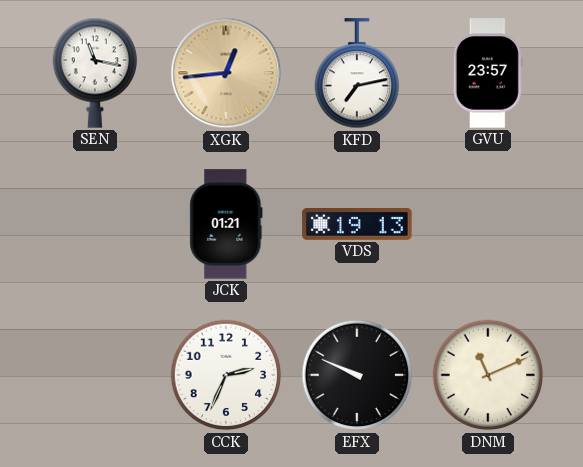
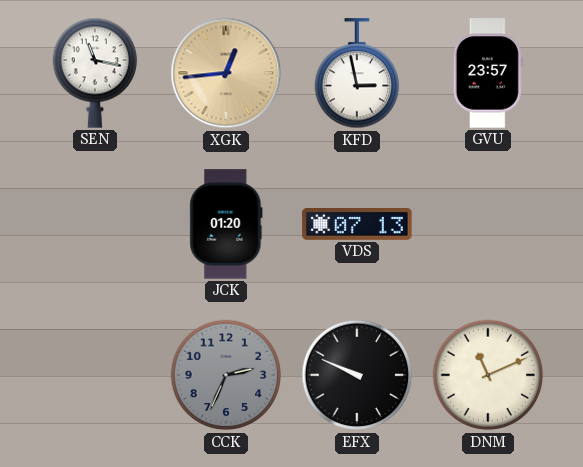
KFD: 7:13 -> 2:58 (357, 74)
JCK: 01:21 -> 01:20 (226, 224)
VDS: 19:13 -> 07:13 (357, 225)
CCK dial: white -> grey (226, 375)
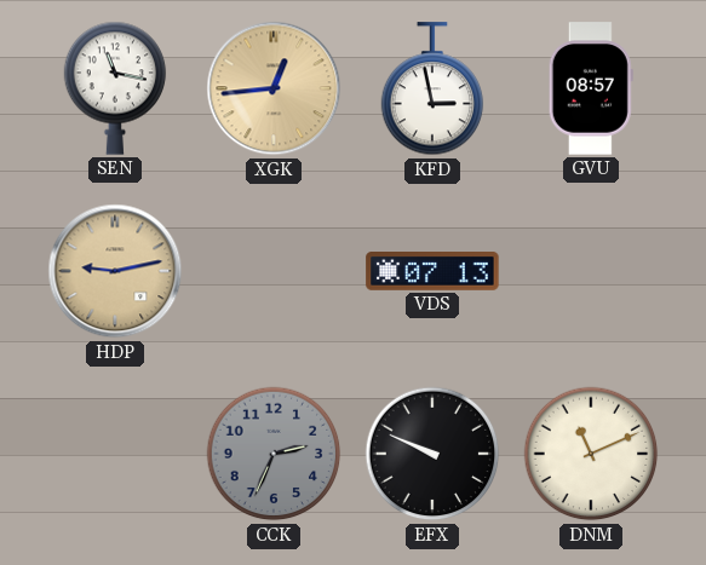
GVU: 23:57 -> 08:57 (591, 88)
HDP: none -> 9:13 (115, 271)
JCK: 01:20 -> none (226, 224)
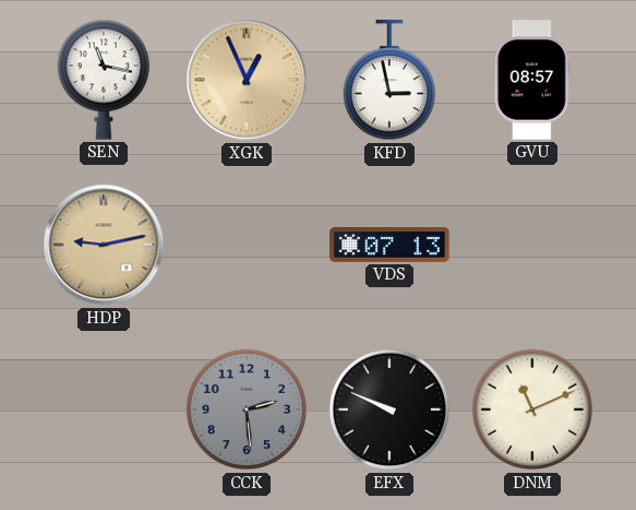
XGK: 12:44 -> 12:56 (247, 80)
CCK: 2:34 -> 2:29 (247, 410)
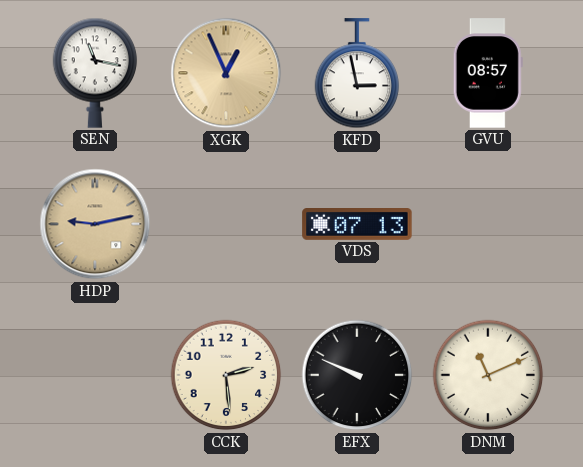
CCK dial: grey -> cream (226, 375)
